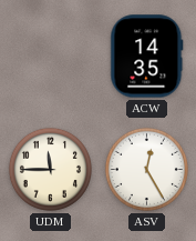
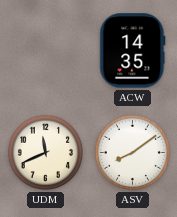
UDM: 11:45 -> 11:41 (45, 152)
ASV: 12:25 -> 8:09 (132, 152)
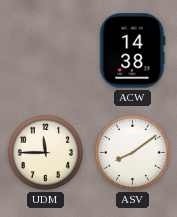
ACW: 14:35 -> 14:38 (133, 51)
UDM: 11:41 -> 11:45 (45, 152)
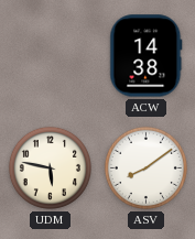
UDM: 11:45 -> 5:47 (50, 167)
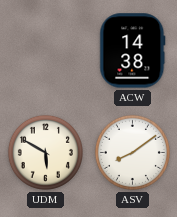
UDM: 5:47 -> 5:50 (45, 152)
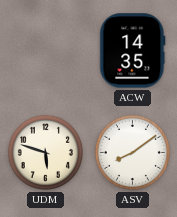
ACW: 14:38 -> 14:35 (133, 51)
UDM: 5:50 -> 5:48 (45, 152)
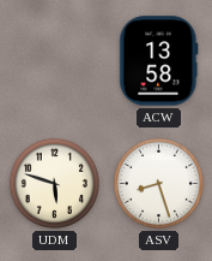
ACW: 14:35 -> 13:58 (159, 61)
ASV: 8:09 -> 8:27 (158, 183)
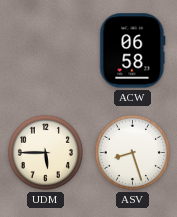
ACW: 13:58 -> 06:58 (133, 51)
UDM: 5:48 -> 5:45 (45, 152)
